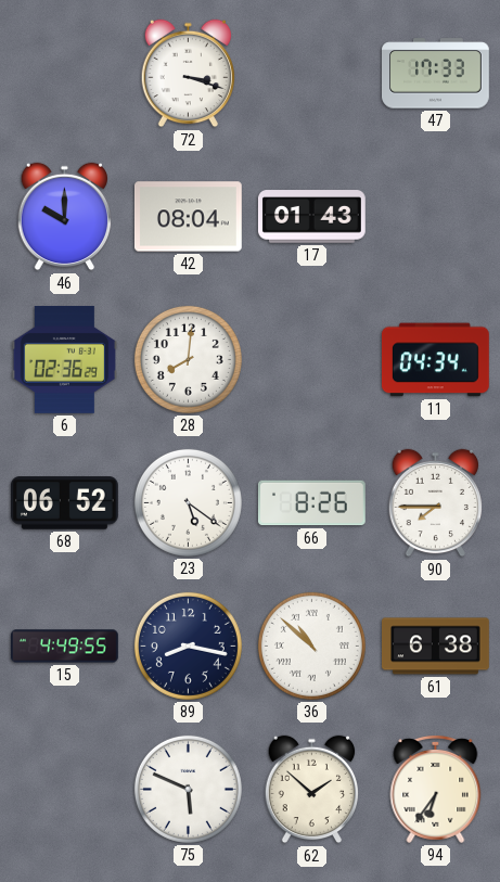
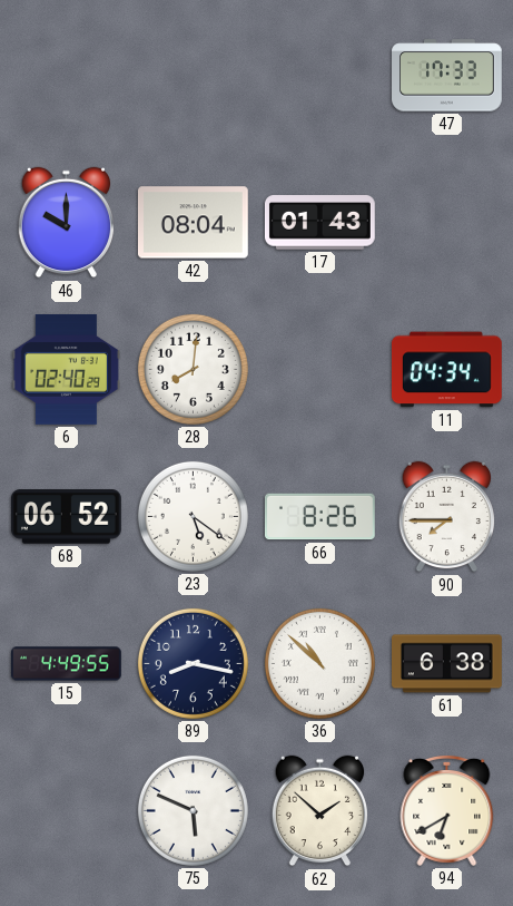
72: 3:18 -> none (188, 74)
6: 02:36 -> 02:40 (66, 370)
94: 6:36 -> 6:40 (447, 810)
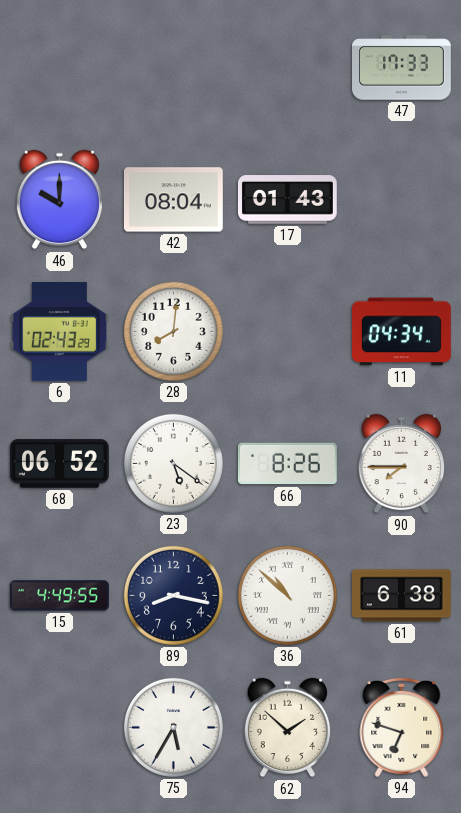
6: 02:40 -> 02:43 (59, 332)
75: 5:49 -> 5:35 (173, 727)
94: 6:40 -> 6:48 (402, 727)
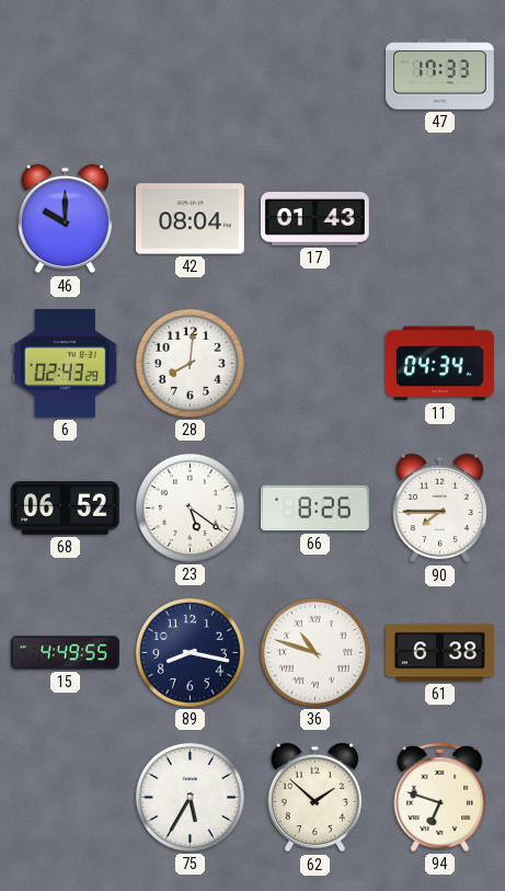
36: 10:52 -> 10:48 (314, 652)
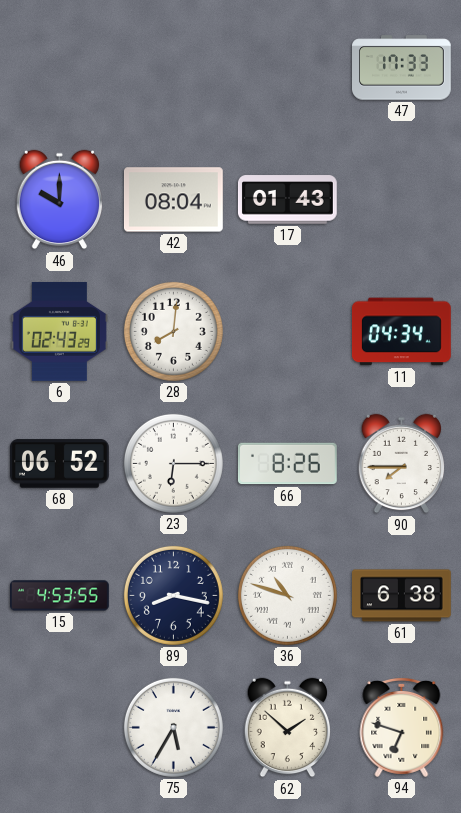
23: 5:21 -> 6:15 (173, 463)
15: 4:49 -> 4:53 (60, 596)
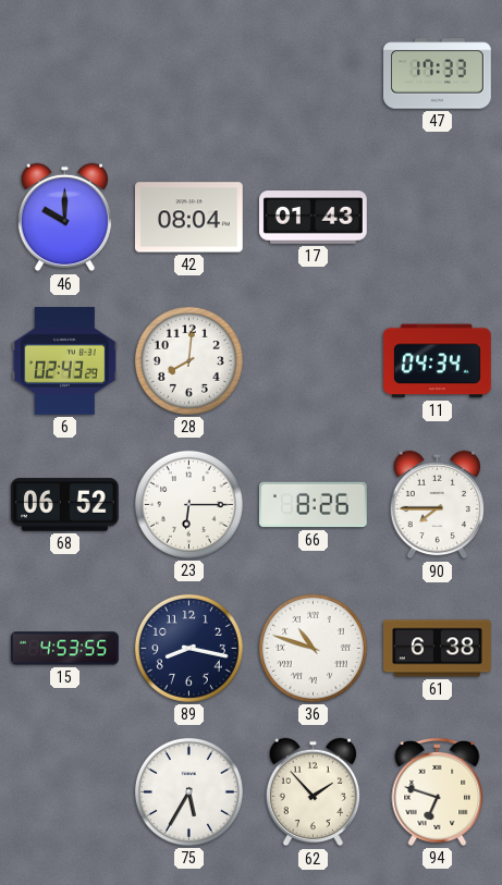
62: 1:52 -> 1:53 (313, 792)
